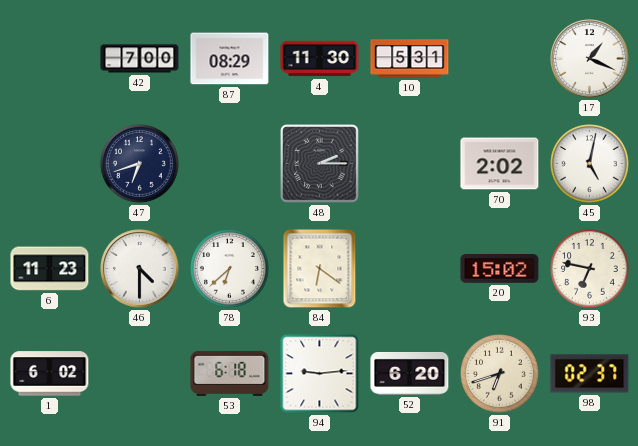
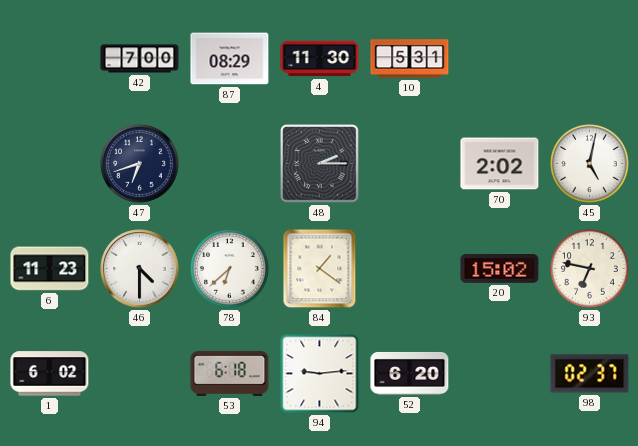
17: 1:19 -> none (590, 59)
84: 6:21 -> 1:21 (320, 269)
91: 6:42 -> none (500, 374)
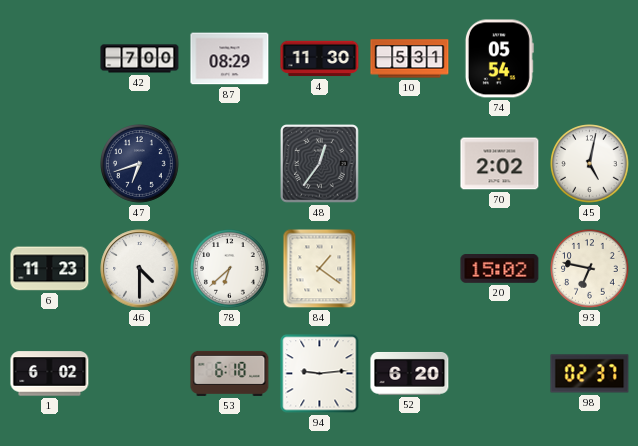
74: none -> 05:54 (499, 59)
48: 2:15 -> 12:36 (320, 164)
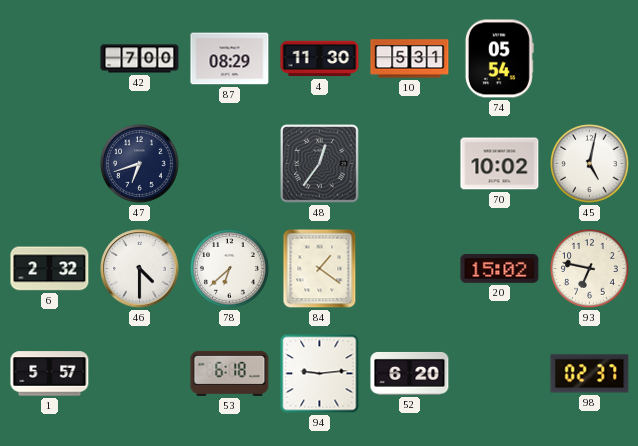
70: 2:02 -> 10:02 (500, 164)
6: 11:23 -> 2:32 (50, 269)
1: 6:02 -> 5:57 (50, 374)
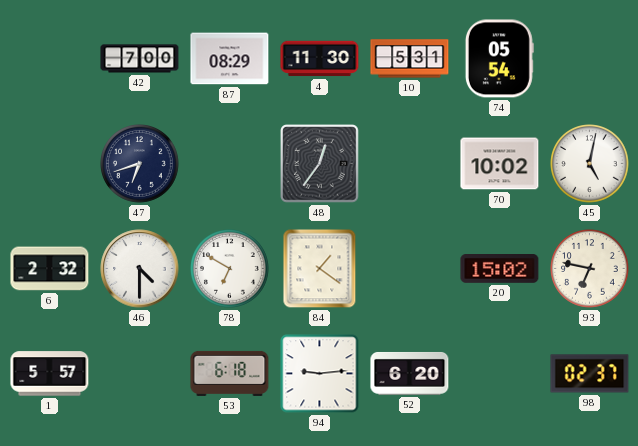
78: 6:38 -> 6:50 (230, 269)
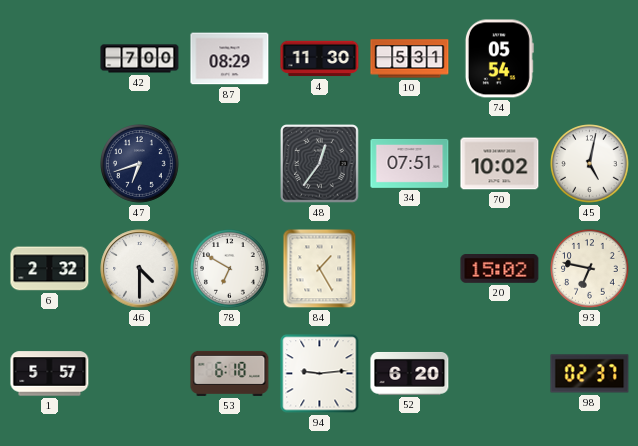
34: none -> 07:51 (410, 163)
84: 1:21 -> 1:25 (320, 269)
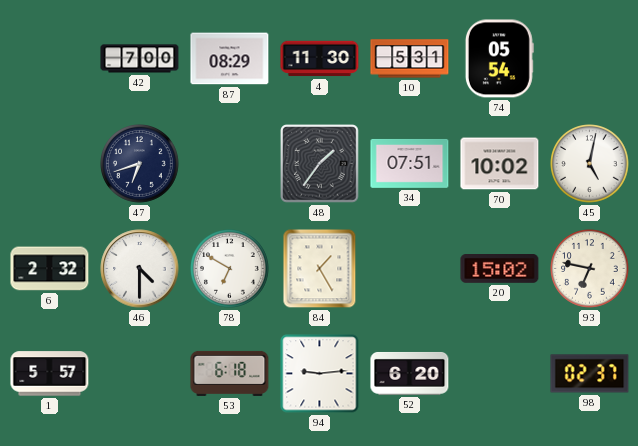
48: 12:36 -> 1:36 (320, 164)
